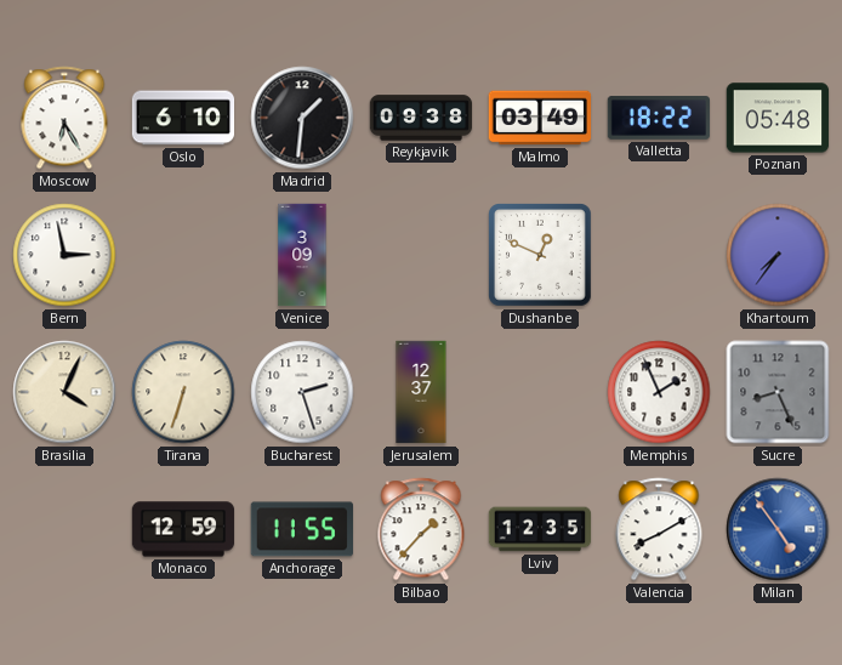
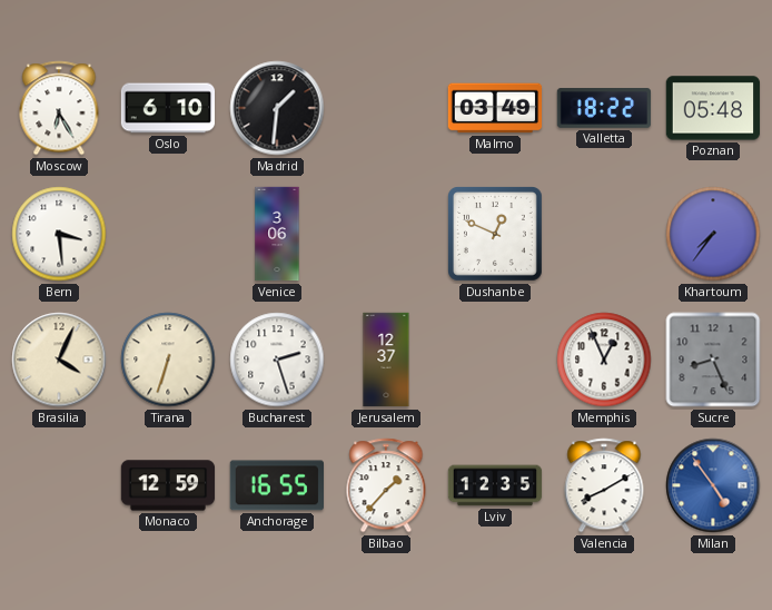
Reykjavik: 09:38 -> none (421, 118)
Bern: 2:58 -> 3:29 (59, 234)
Venice: 3:09 -> 3:06 (277, 234)
Memphis: 1:56 -> 12:56 (604, 360)
Anchorage: 11:55 -> 16:55 (276, 485)
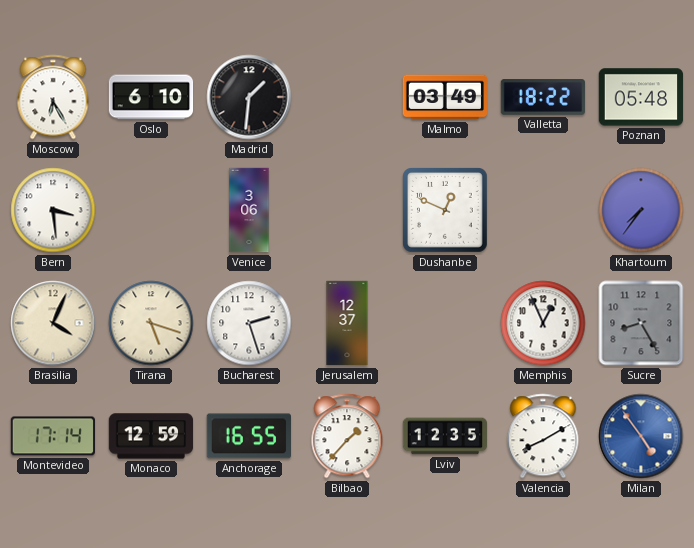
Tirana: 6:33 -> 5:18 (151, 323)
Sucre: 8:26 -> 8:25 (641, 323)
Montevideo: none -> 17:14 (53, 436)
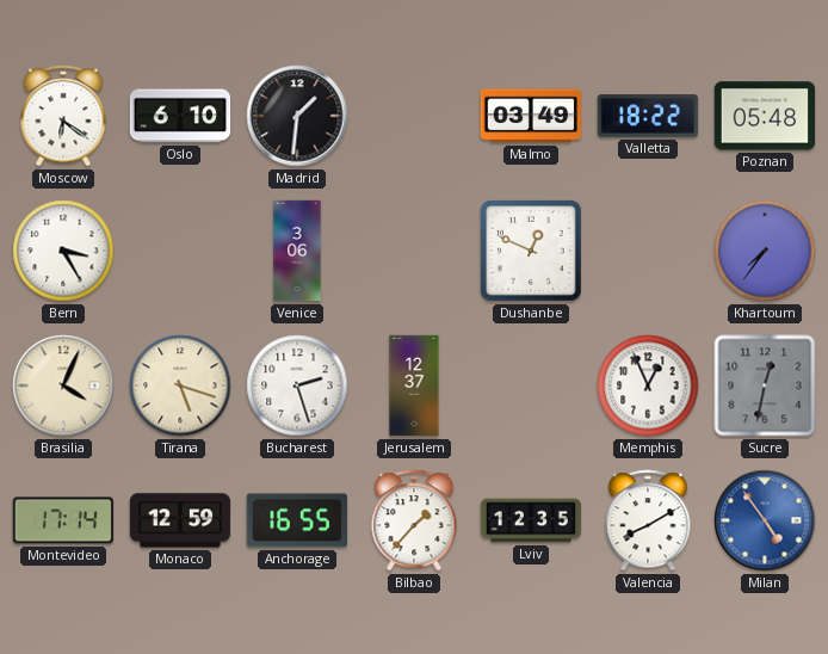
Moscow: 6:25 -> 6:21 (63, 116)
Bern: 3:29 -> 3:25 (63, 251)
Sucre: 8:25 -> 12:32 (765, 385)
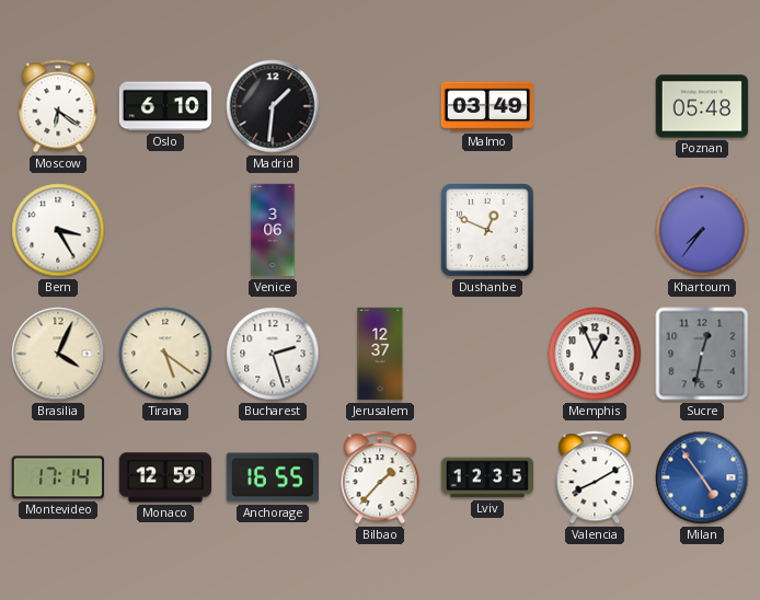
Valletta: 18:22 -> none (648, 116)
Tirana: 5:18 -> 5:21 (165, 354)
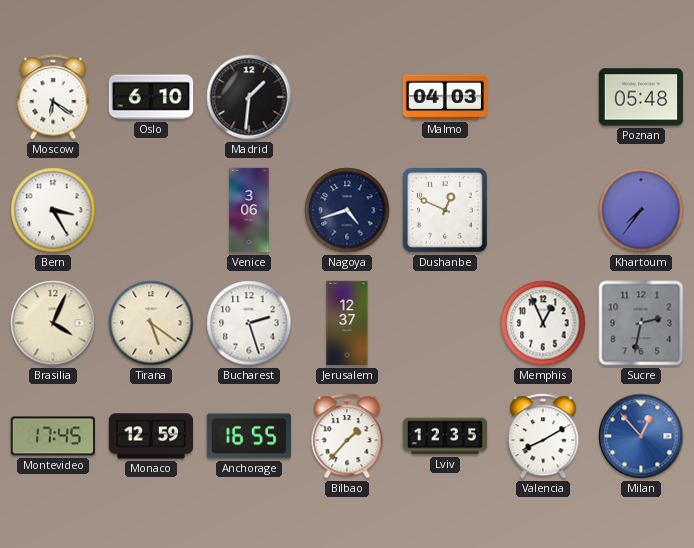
Malmo: 03:49 -> 04:03 (445, 97)
Nagoya: none -> 4:42 (347, 210)
Sucre: 12:32 -> 2:32 (641, 323)
Montevideo: 17:14 -> 17:45 (53, 436)
Milan: 4:54 -> 12:53 (641, 436)
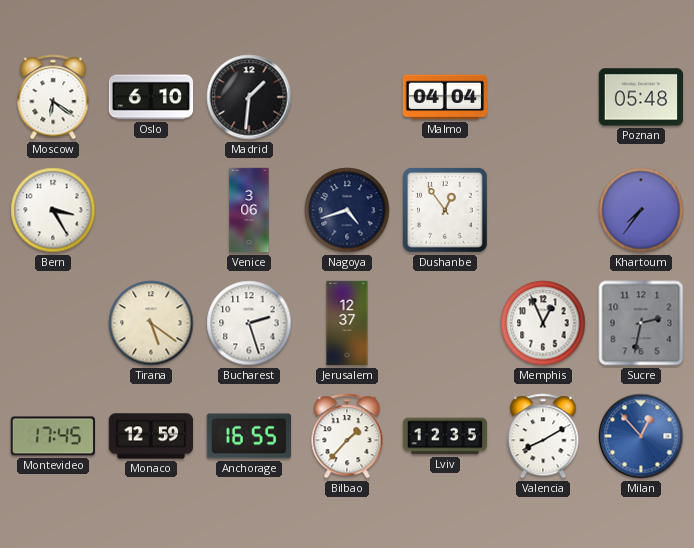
Malmo: 04:03 -> 04:04 (445, 97)
Dushanbe: 12:49 -> 12:54 (446, 211)
Brasilia: 4:04 -> none (53, 323)
